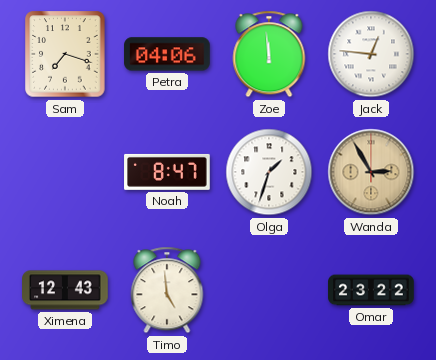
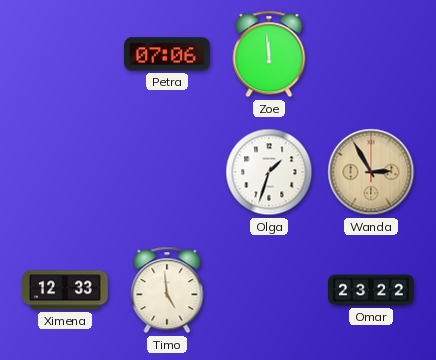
Sam: 7:18 -> none (65, 54)
Petra: 04:06 -> 07:06 (167, 54)
Jack: 12:46 -> none (371, 54)
Noah: 8:47 -> none (167, 172)
Ximena: 12:43 -> 12:33 (65, 290)
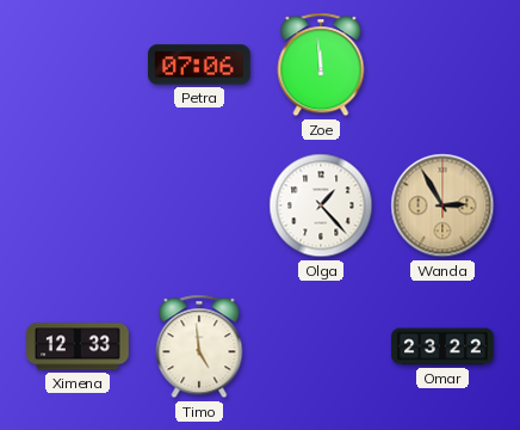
Olga: 1:33 -> 1:23 (321, 205)
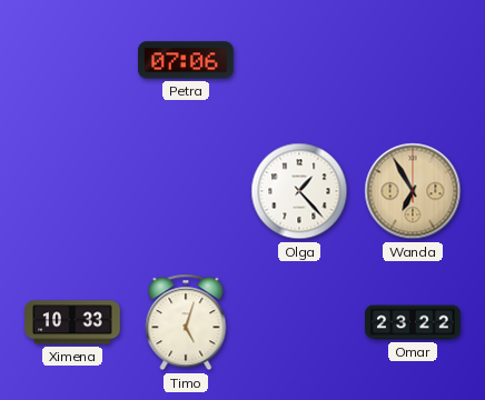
Zoe: 11:59 -> none (321, 64)
Wanda: 2:55 -> 6:55 (413, 191)
Ximena: 12:33 -> 10:33 (72, 322)
Timo: 4:59 -> 5:03 (186, 322)
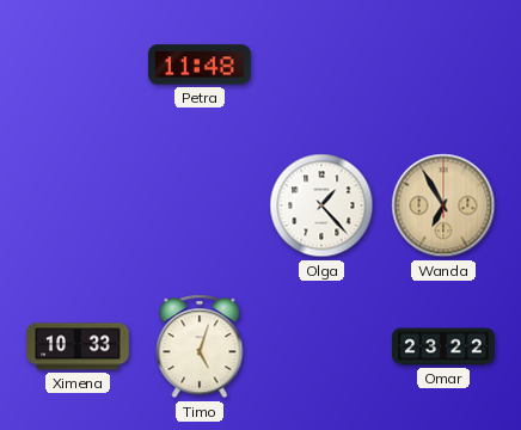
Petra: 07:06 -> 11:48 (200, 64)
